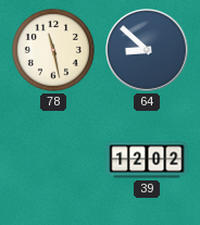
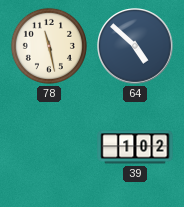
64: 8:52 -> 4:52 (135, 46)
39: 12:02 -> 1:02 (135, 147)
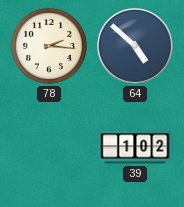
78: 11:28 -> 2:16 (49, 46)
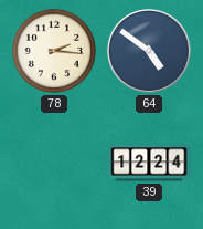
64: 4:52 -> 4:51 (149, 51)
39: 1:02 -> 12:24 (149, 163)
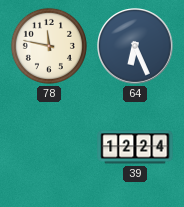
78: 2:16 -> 11:47 (49, 46)
64: 4:51 -> 6:26 (135, 46)
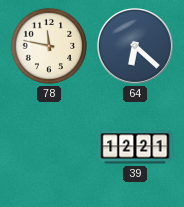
64: 6:26 -> 6:22 (135, 46)
39: 12:24 -> 12:21 (135, 147)
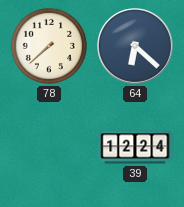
78: 11:47 -> 7:38 (49, 46)
39: 12:21 -> 12:24 (135, 147)
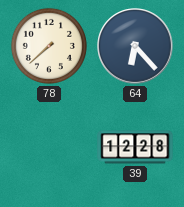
64: 6:22 -> 6:23 (135, 46)
39: 12:24 -> 12:28 (135, 147)
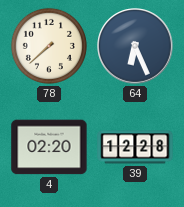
64: 6:23 -> 6:26 (135, 46)
4: none -> 02:20 (49, 147)
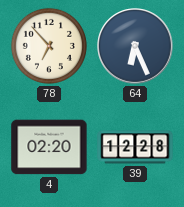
78: 7:38 -> 6:53 (49, 46)
